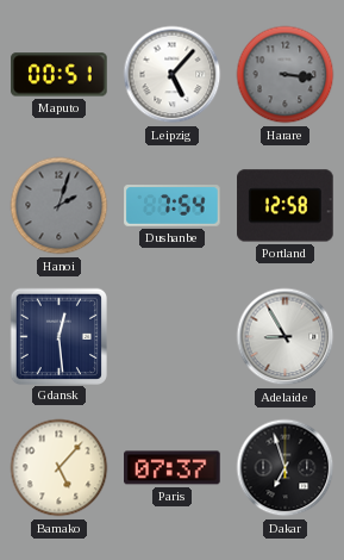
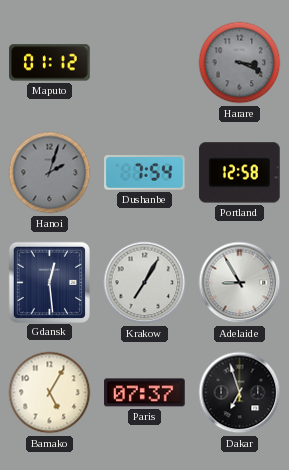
Maputo: 00:51 -> 01:12 (50, 63)
Leipzig: 5:07 -> none (173, 75)
Harare: 3:16 -> 3:19 (240, 63)
Krakow: none -> 7:05 (145, 283)
Bamako: 5:07 -> 5:05 (50, 393)
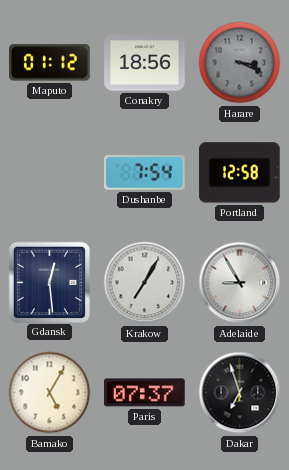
Conakry: none -> 18:56 (145, 63)
Hanoi: 2:03 -> none (50, 173)
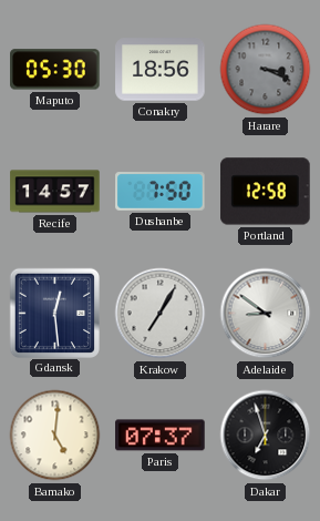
Maputo: 01:12 -> 05:30 (55, 70)
Recife: none -> 14:57 (55, 192)
Dushanbe: 7:54 -> 7:50 (161, 192)
Adelaide: 8:55 -> 8:51 (266, 314)
Bamako: 5:05 -> 5:01 (55, 436)
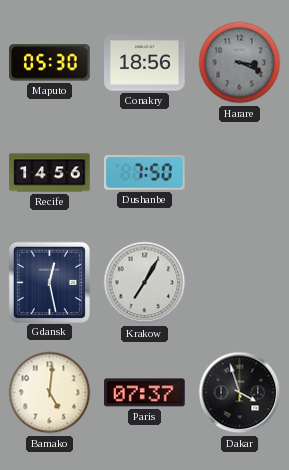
Recife: 14:57 -> 14:56 (50, 173)
Portland: 12:58 -> none (266, 192)
Gdansk: 12:29 -> 12:28 (49, 282)
Adelaide: 8:51 -> none (266, 314)
Dakar: 6:57 -> 3:57 (240, 393)
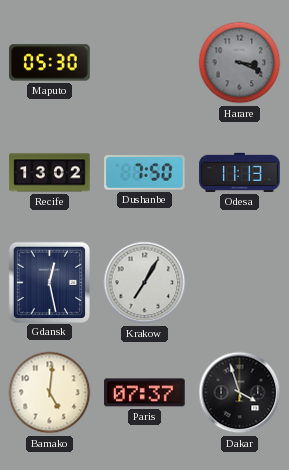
Conakry: 18:56 -> none (145, 63)
Recife: 14:56 -> 13:02 (50, 173)
Odesa: none -> 11:13 (240, 172)
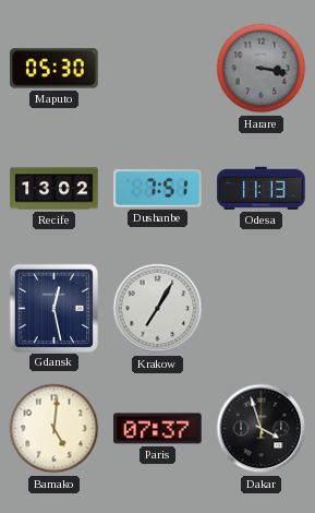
Harare: 3:19 -> 3:17 (262, 69)
Dushanbe: 7:50 -> 7:51 (158, 189)
